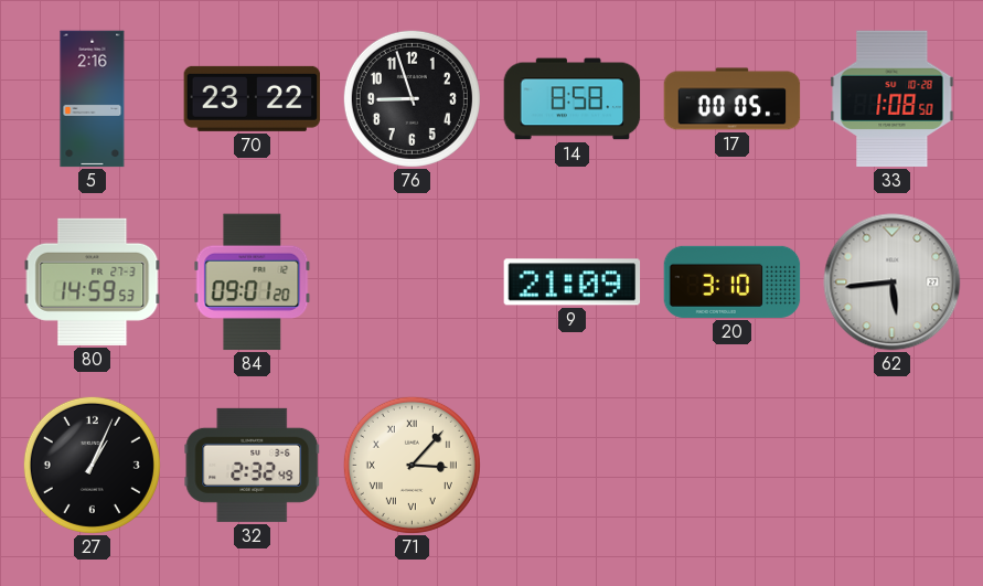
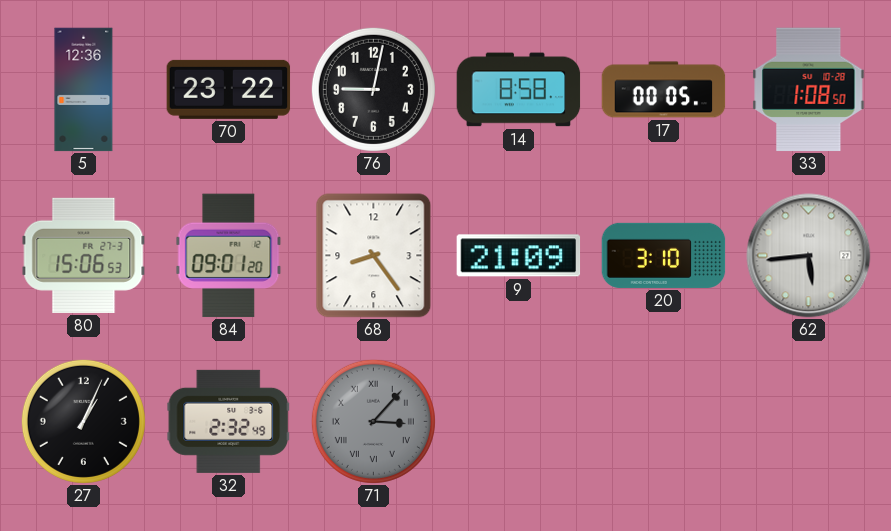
5: 2:16 -> 12:36 (84, 90)
76: 8:57 -> 9:02 (373, 89)
80: 14:59 -> 15:06 (84, 255)
68: none -> 8:24 (374, 256)
71 dial: cream -> grey (373, 421)
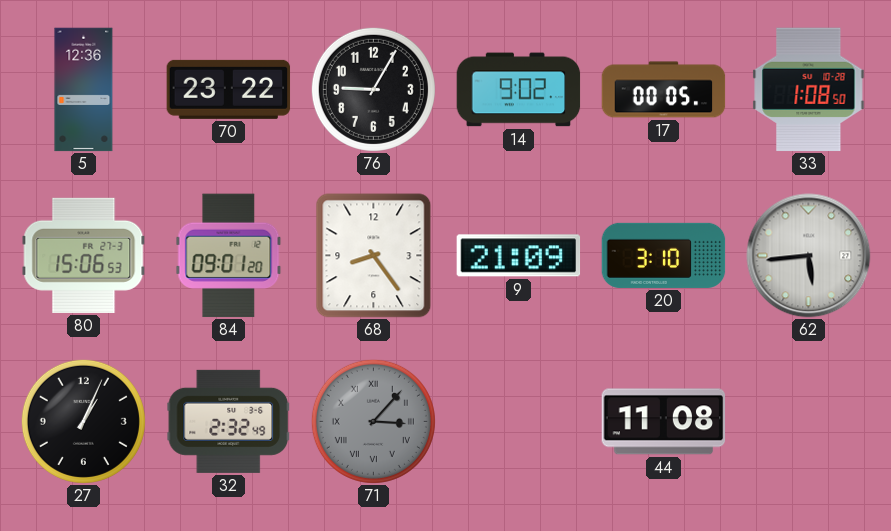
76: 9:02 -> 9:05 (373, 89)
14: 8:58 -> 9:02 (519, 90)
44: none -> 11:08 (664, 422)
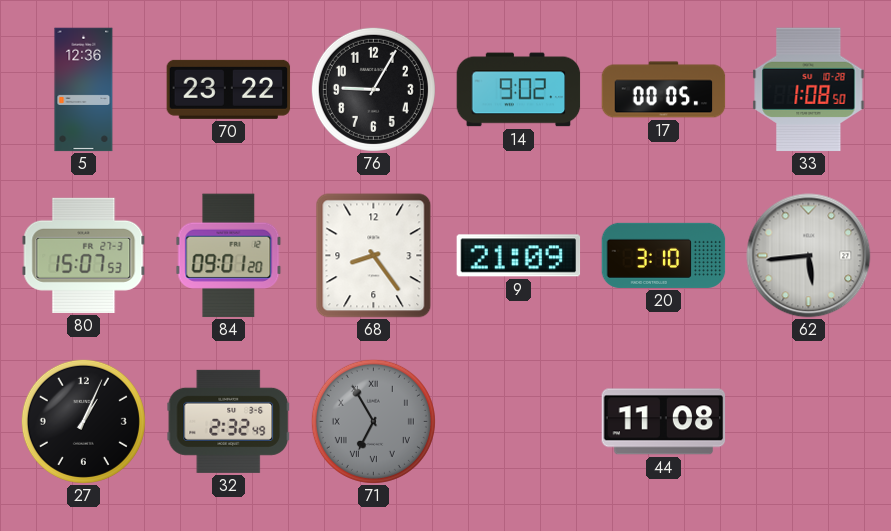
80: 15:06 -> 15:07 (84, 255)
71: 3:07 -> 6:55 (373, 421)
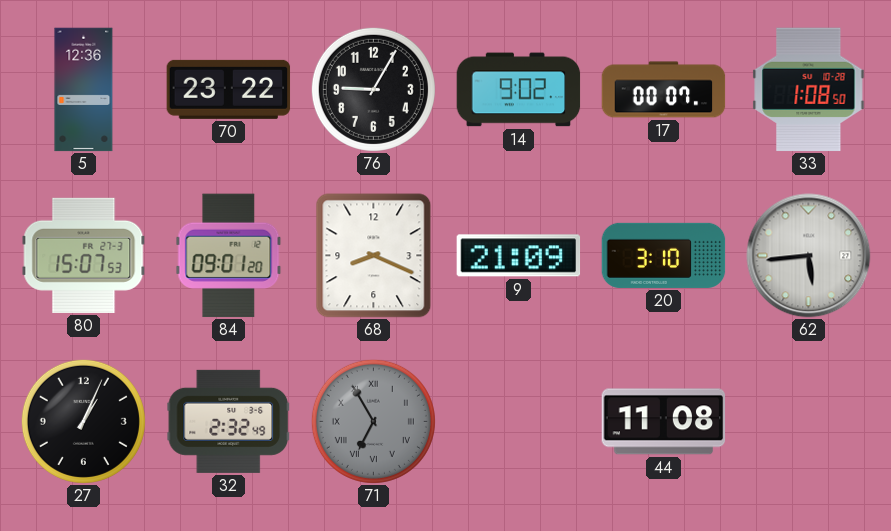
17: 00:05 -> 00:07 (664, 90)
68: 8:24 -> 8:19 (374, 256)
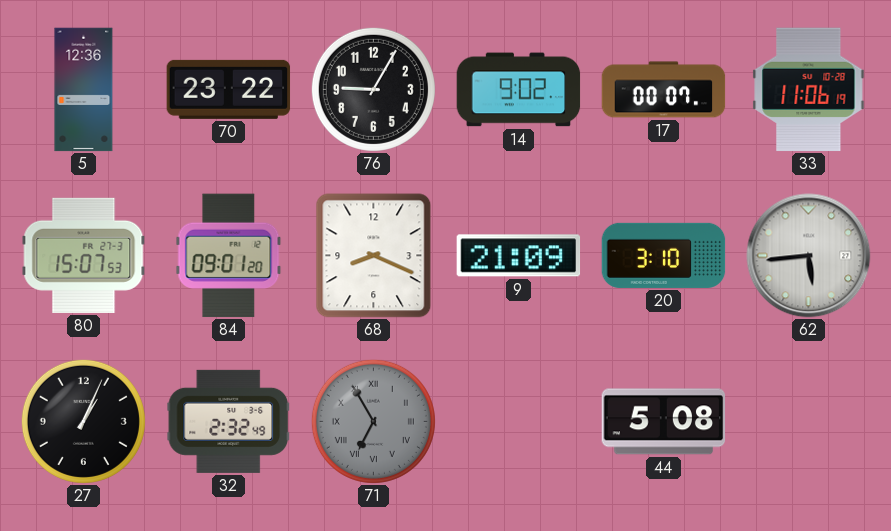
33: 1:08 -> 11:06 (809, 90)
44: 11:08 -> 5:08 (664, 422)
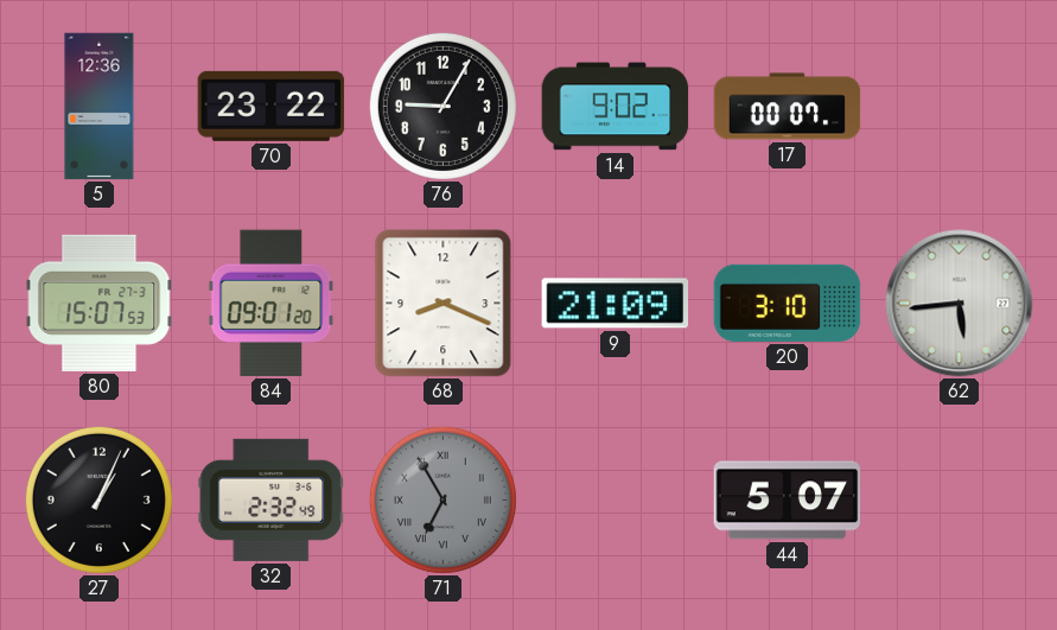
33: 11:06 -> none (809, 90)
44: 5:08 -> 5:07 (788, 501)
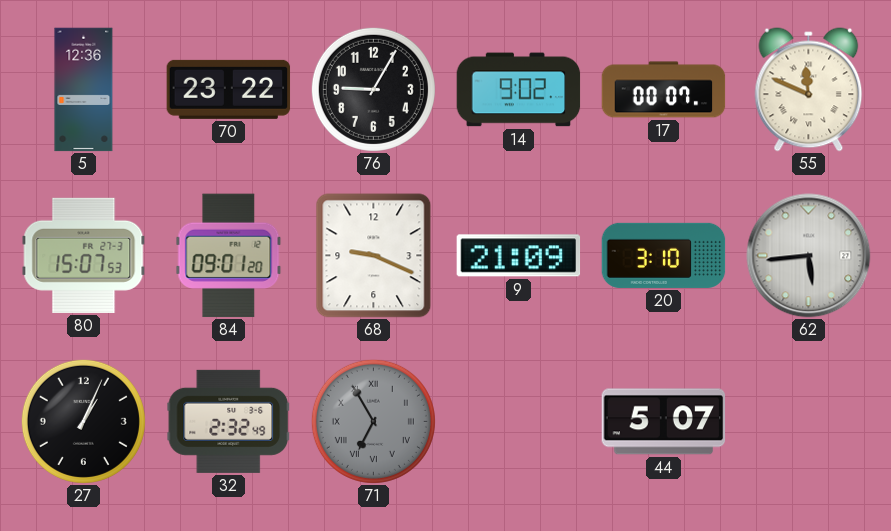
55: none -> 11:49 (809, 90)
68: 8:19 -> 9:19 (374, 256)
